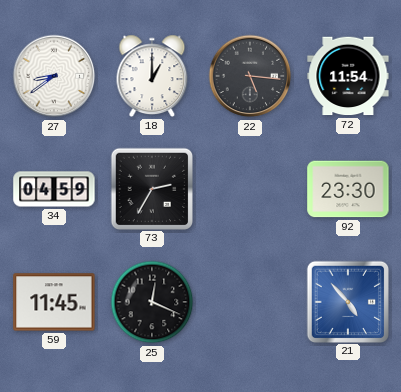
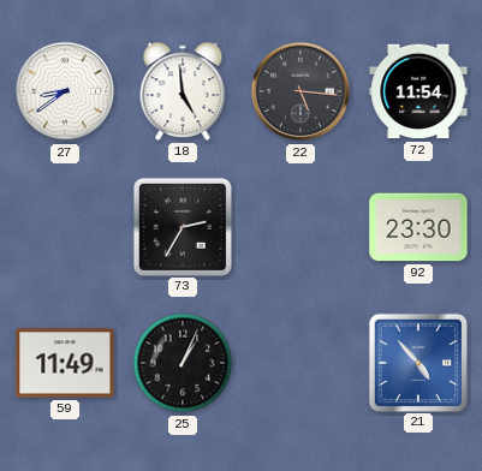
18: 1:00 -> 4:59 (183, 91)
34: 04:59 -> none (54, 189)
59: 11:45 -> 11:49 (65, 363)
25: 12:19 -> 1:04 (183, 363)
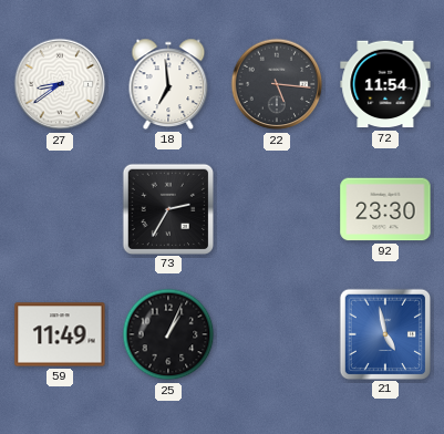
18: 4:59 -> 6:59 (168, 84)
21: 4:53 -> 4:58 (384, 333)
